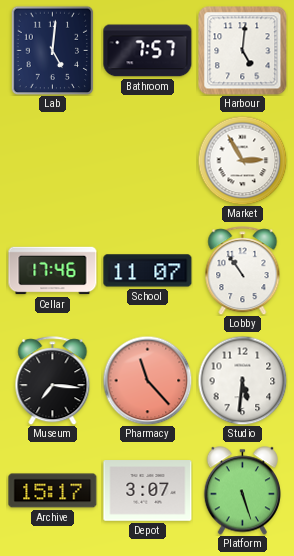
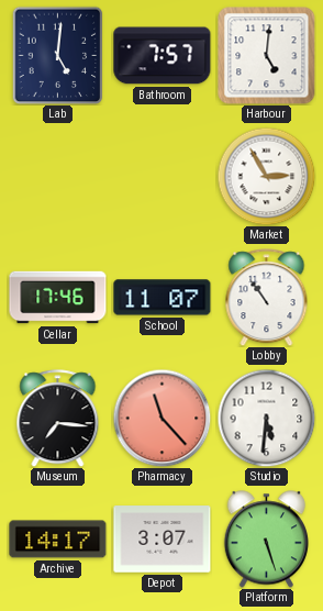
Archive: 15:17 -> 14:17 (58, 540)
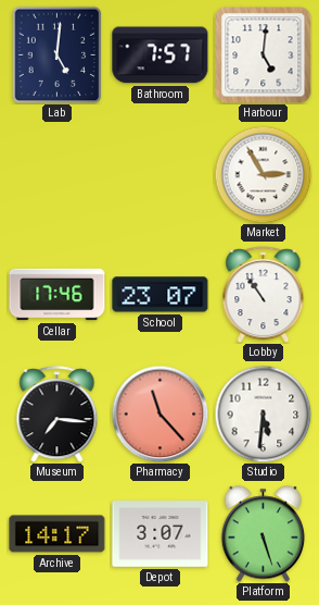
School: 11:07 -> 23:07 (161, 295)
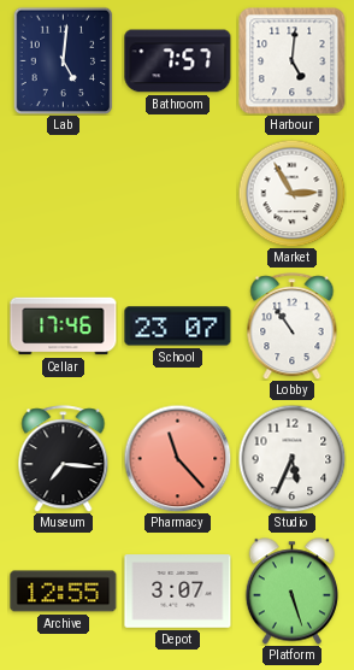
Studio: 5:31 -> 5:34 (291, 458)
Archive: 14:17 -> 12:55 (64, 592)
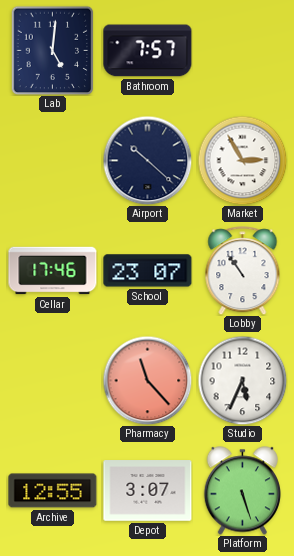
Harbour: 5:01 -> none (293, 61)
Airport: none -> 10:22 (147, 160)
Museum: 7:16 -> none (64, 459)
